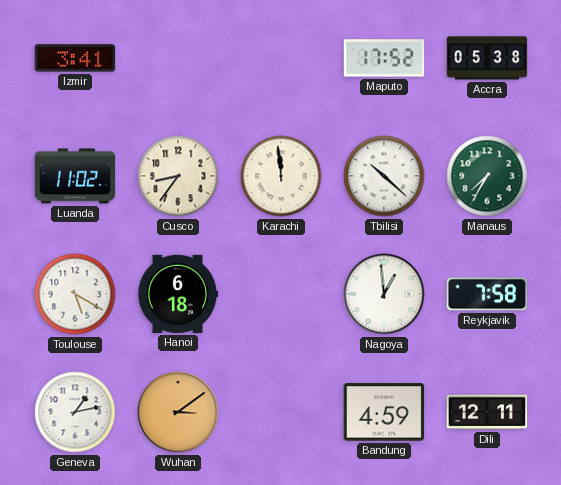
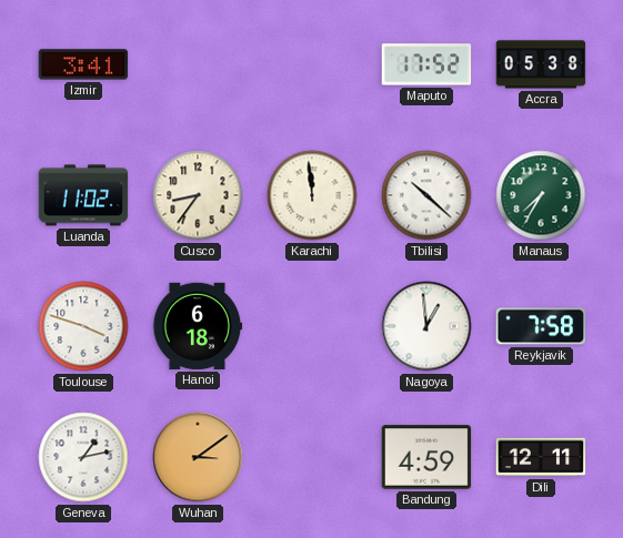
Toulouse: 5:20 -> 3:48 (83, 326)
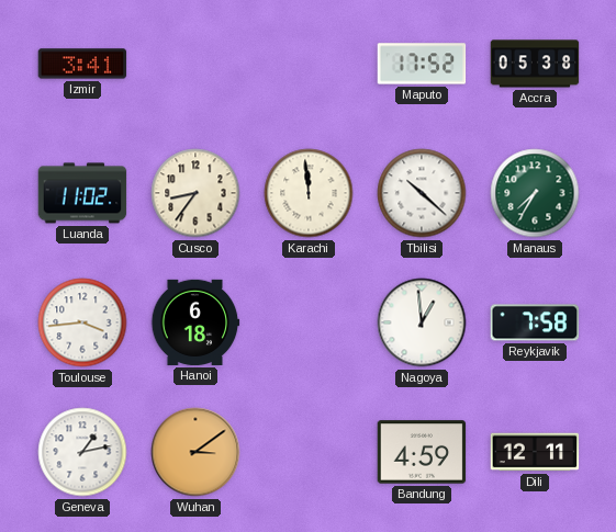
Toulouse: 3:48 -> 3:44 (82, 322)
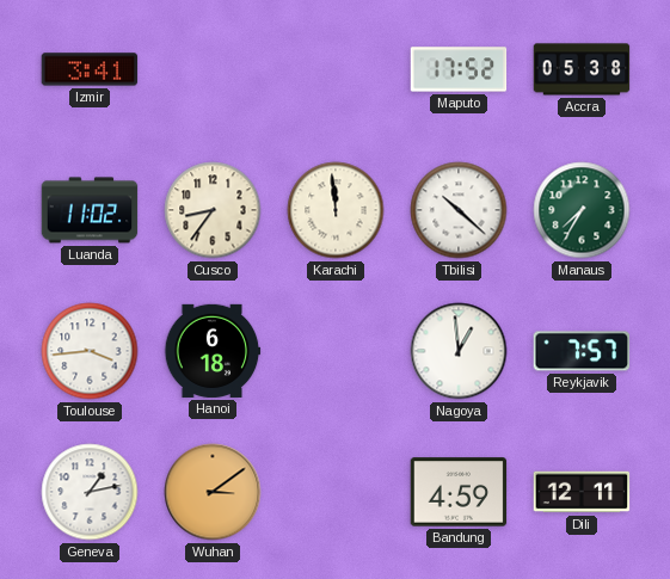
Reykjavik: 7:58 -> 7:57 (582, 351)
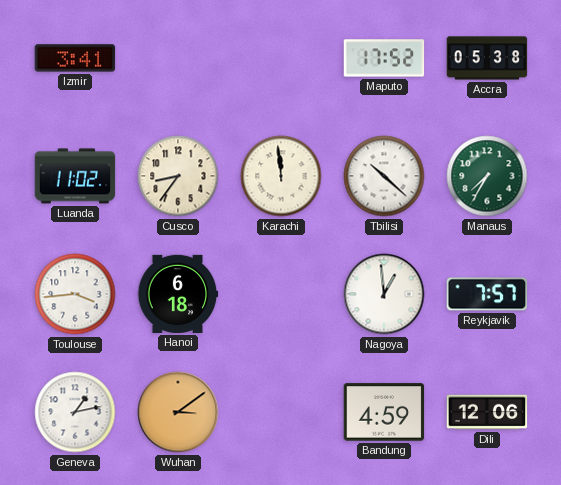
Dili: 12:11 -> 12:06 (487, 412)
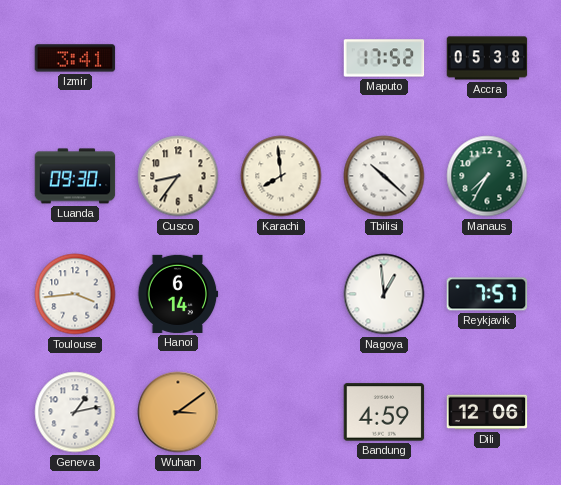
Luanda: 11:02 -> 09:30 (75, 176)
Karachi: 11:59 -> 7:59 (281, 176)
Hanoi: 6:18 -> 6:14 (178, 294)
